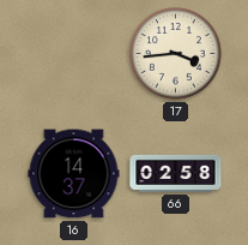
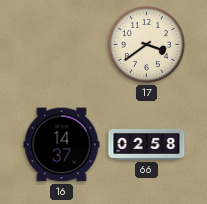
17: 3:44 -> 3:39 (147, 45)
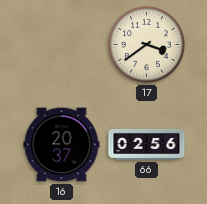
16: 14:37 -> 20:37 (62, 145)
66: 02:58 -> 02:56 (147, 144)
